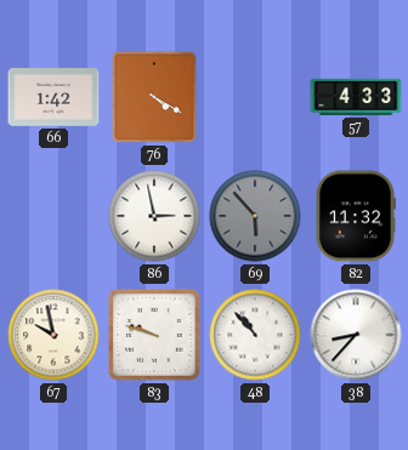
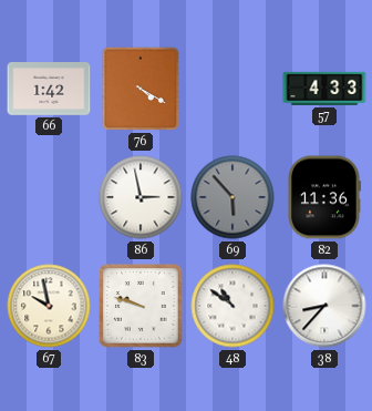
82: 11:32 -> 11:36 (324, 197)
48: 10:53 -> 10:51 (232, 306)
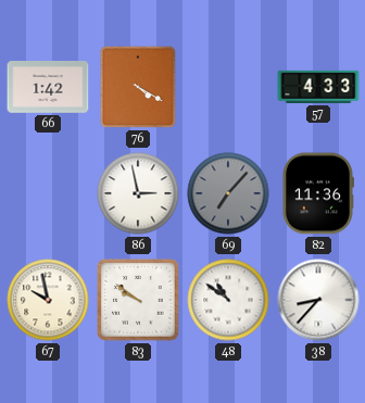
69: 5:53 -> 7:07 (228, 193)
83: 9:48 -> 9:51 (138, 300)
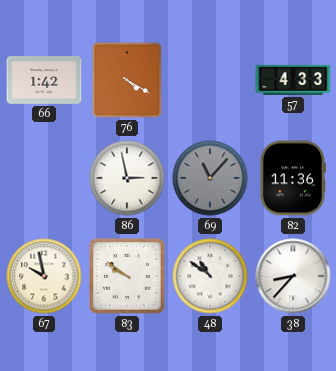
69: 7:07 -> 11:07 (210, 178)
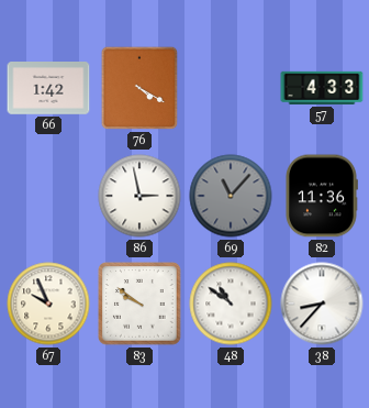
67: 9:58 -> 9:56 (48, 304)
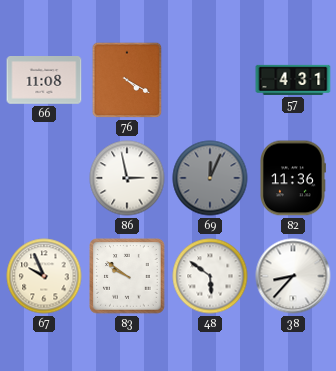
66: 1:42 -> 11:08 (44, 80)
57: 4:33 -> 4:31 (293, 80)
69: 11:07 -> 12:04 (210, 178)
48: 10:51 -> 5:51 (210, 276)
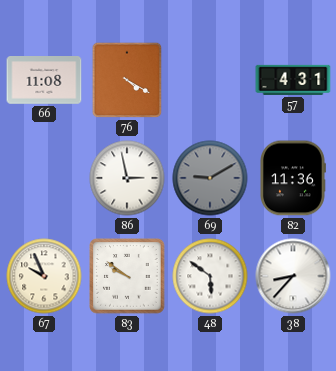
69: 12:04 -> 9:10 (210, 178)
